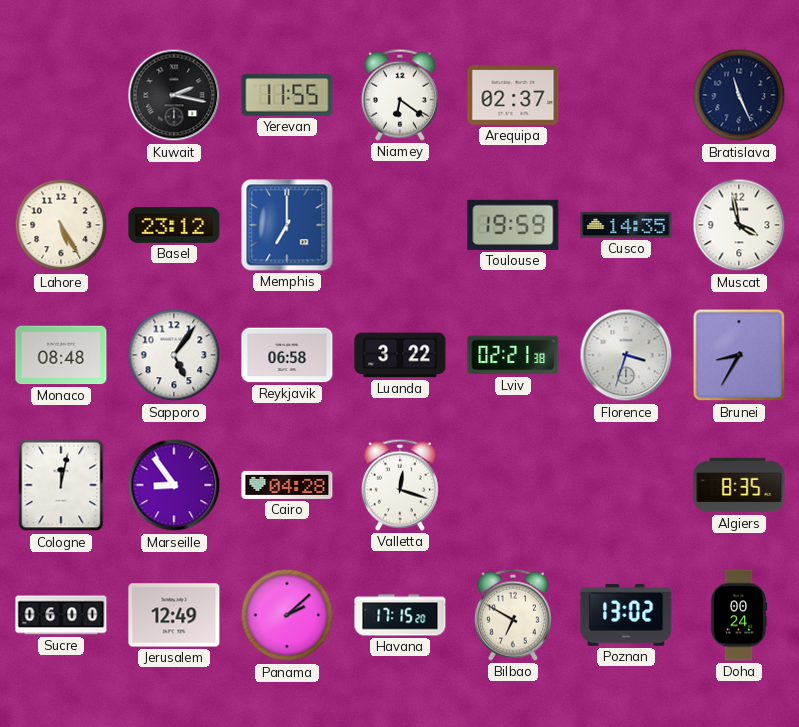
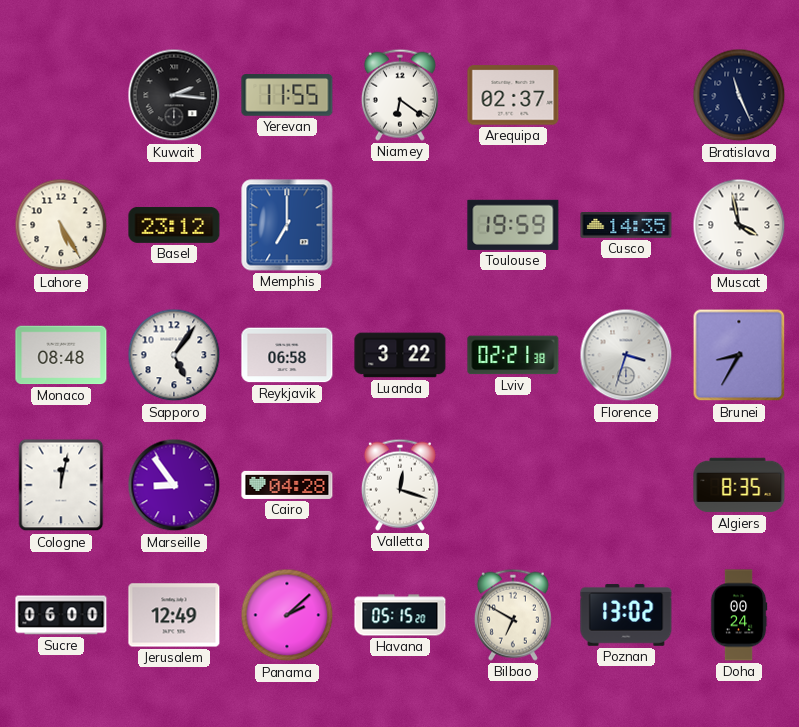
Kuwait: 2:17 -> 2:16 (174, 95)
Havana: 17:15 -> 05:15 (400, 615)
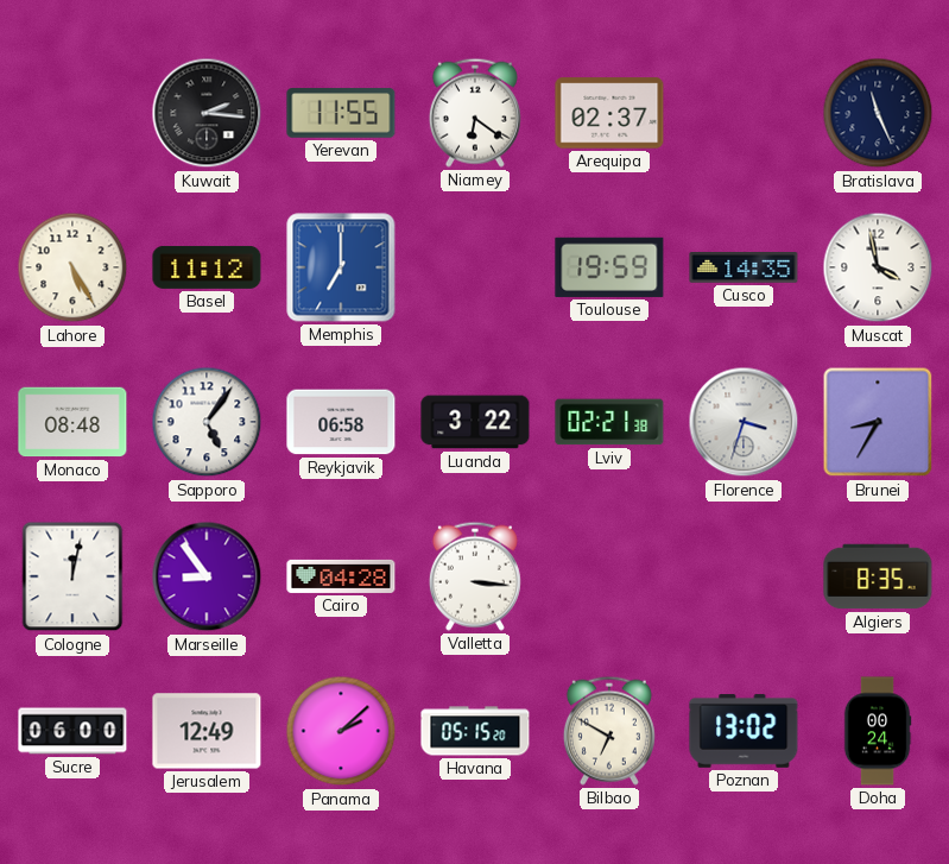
Basel: 23:12 -> 11:12 (207, 267)
Valletta: 12:18 -> 3:16 (475, 576)
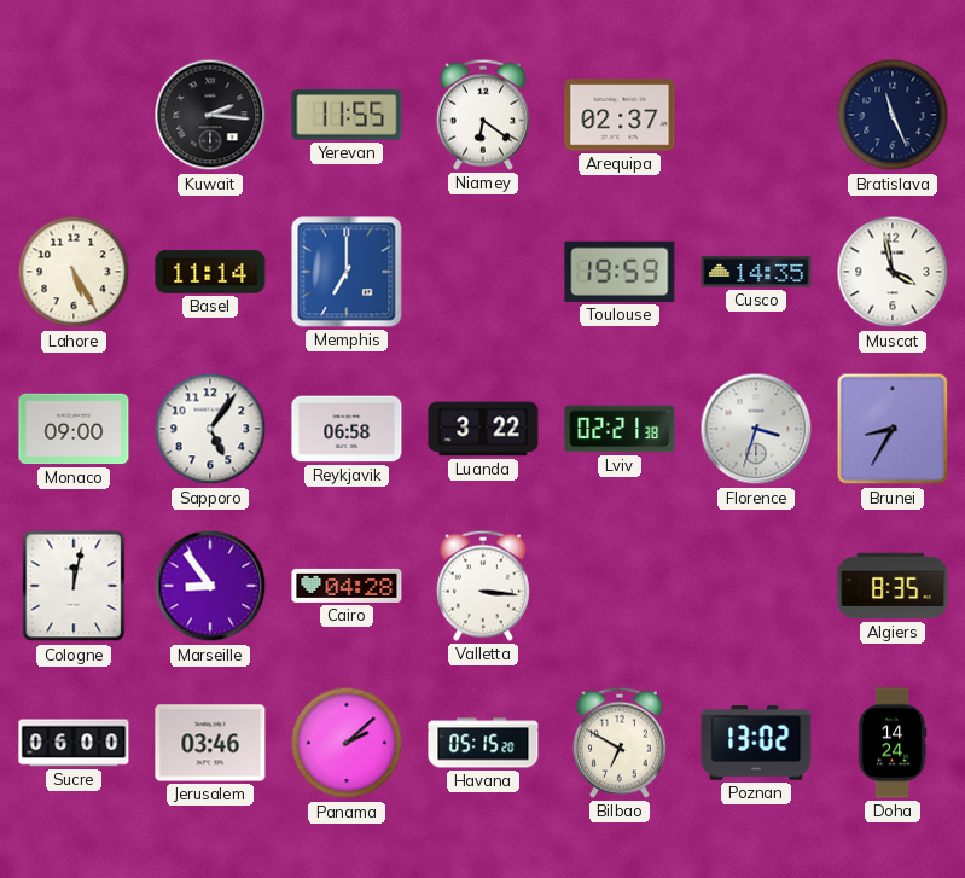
Basel: 11:12 -> 11:14 (210, 272)
Monaco: 08:48 -> 09:00 (74, 429)
Jerusalem: 12:49 -> 03:46 (210, 743)
Doha: 00:24 -> 14:24 (893, 743)
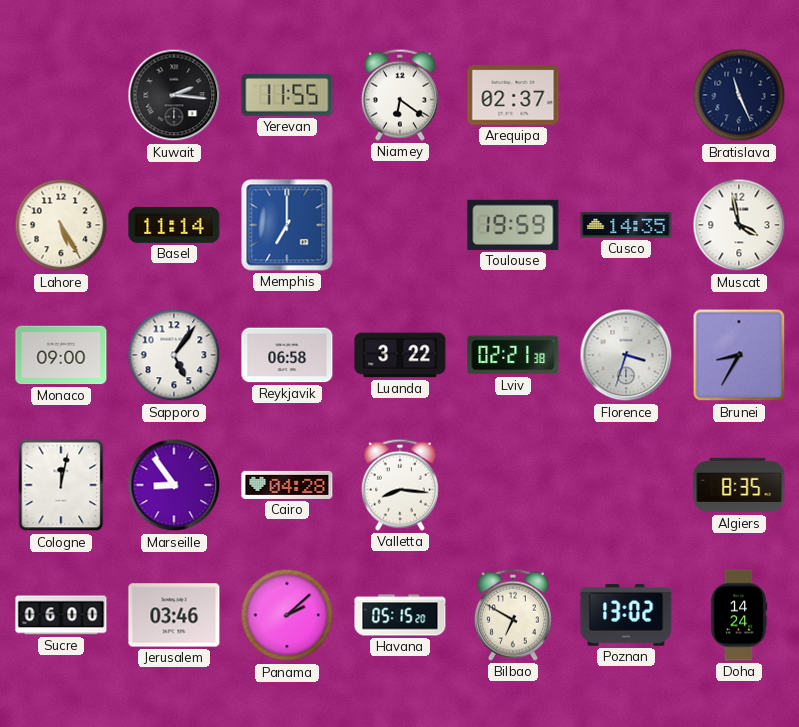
Valletta: 3:16 -> 8:16 (400, 485)
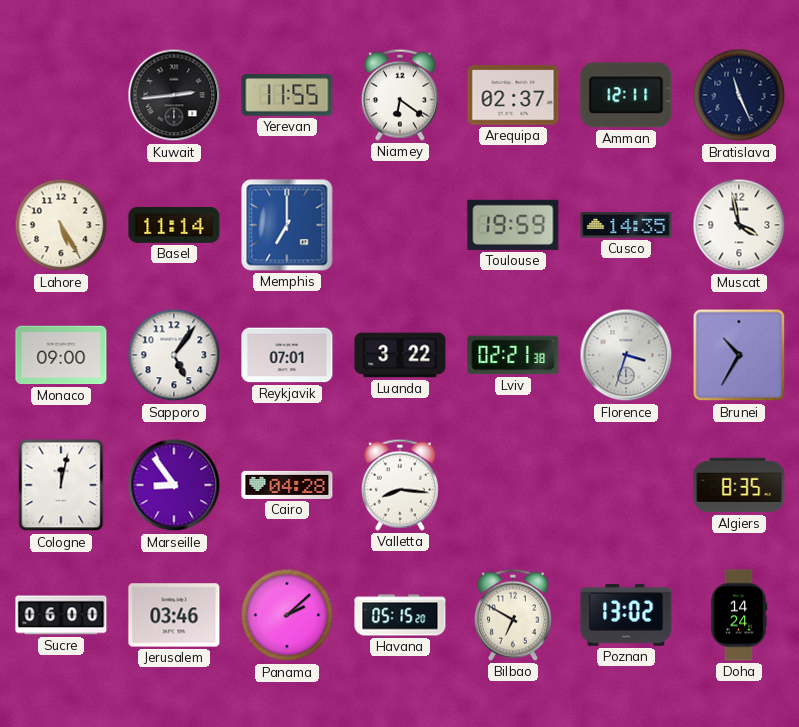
Kuwait: 2:16 -> 2:44 (174, 95)
Amman: none -> 12:11 (626, 95)
Reykjavik: 06:58 -> 07:01 (287, 355)
Brunei: 8:35 -> 10:35 (739, 355)
